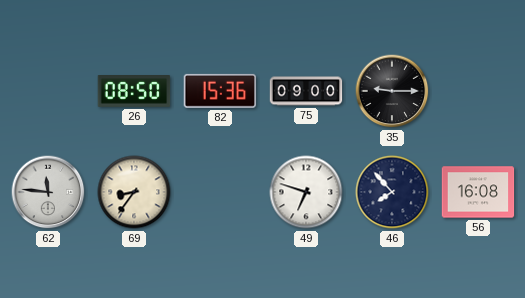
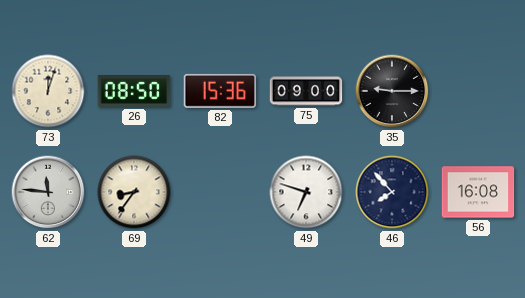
73: none -> 12:03 (48, 91)
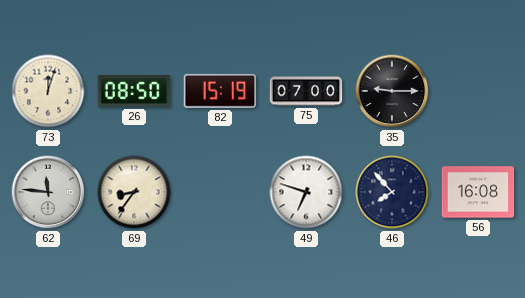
82: 15:36 -> 15:19 (220, 91)
75: 09:00 -> 07:00 (306, 91)
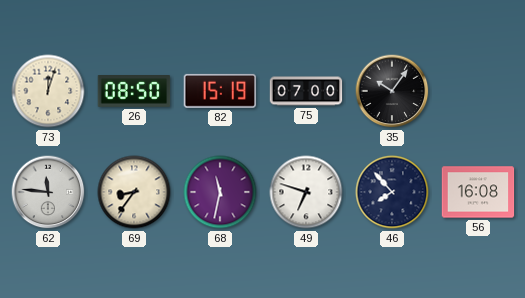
35: 9:15 -> 10:06 (392, 91)
68: none -> 11:32 (220, 192)
